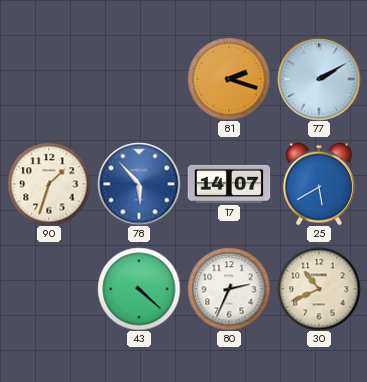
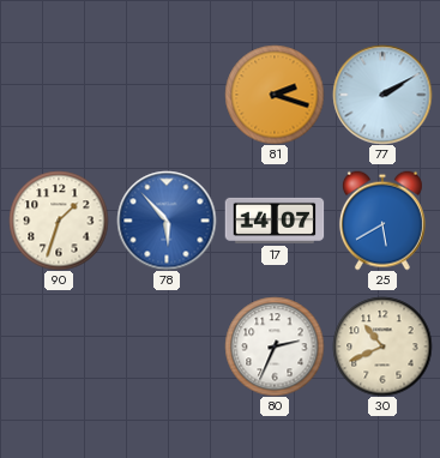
43: 4:22 -> none (139, 289)
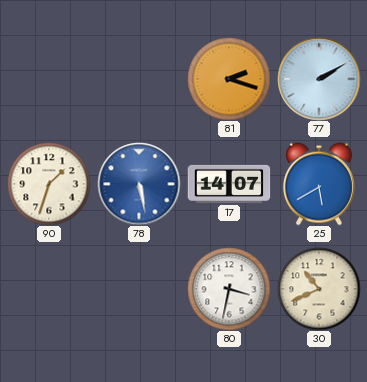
78: 5:53 -> 5:28 (139, 184)
80: 2:34 -> 3:32 (229, 289)
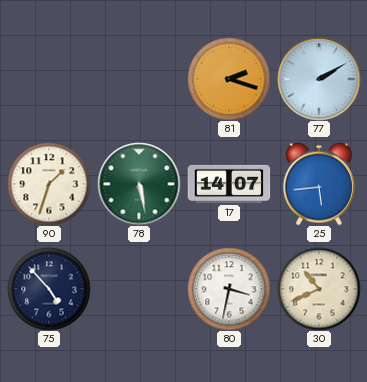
78 dial: blue -> green (139, 184)
25: 5:40 -> 5:44 (319, 184)
75: none -> 4:53 (49, 289)
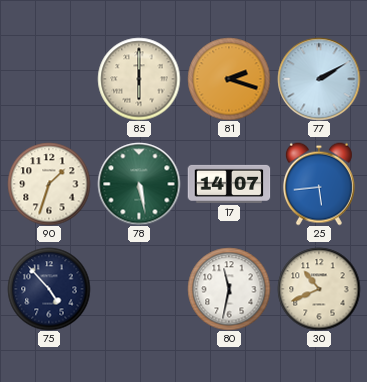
85: none -> 6:00 (139, 79)
80: 3:32 -> 11:32 (229, 289)
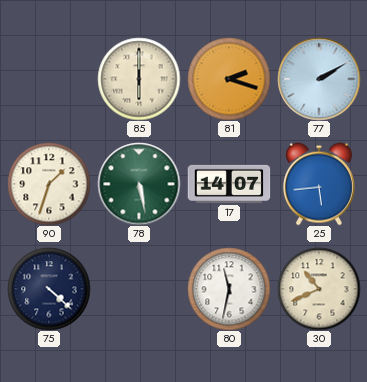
75: 4:53 -> 4:22 (49, 289)
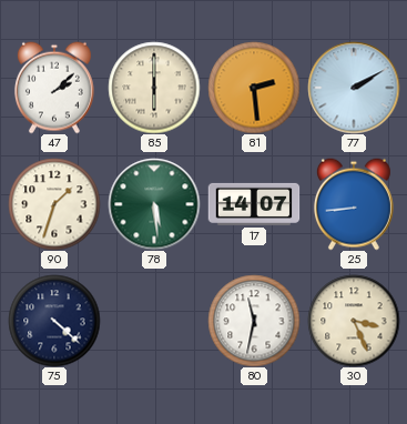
47: none -> 2:08 (54, 88)
81: 2:18 -> 2:29 (254, 88)
78: 5:28 -> 5:29 (154, 204)
25: 5:44 -> 8:44 (354, 204)
30: 10:41 -> 3:26 (354, 321)
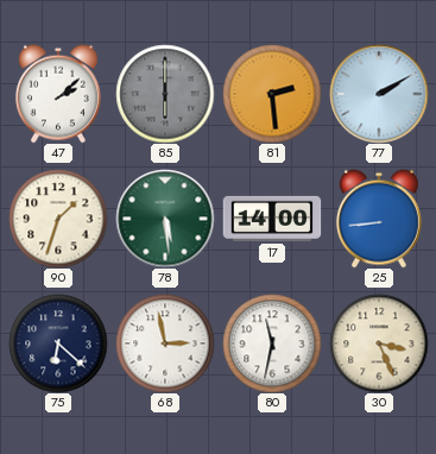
85 dial: cream -> grey (165, 94)
17: 14:07 -> 14:00 (272, 219)
75: 4:22 -> 6:22 (58, 343)
68: none -> 2:58 (165, 343)
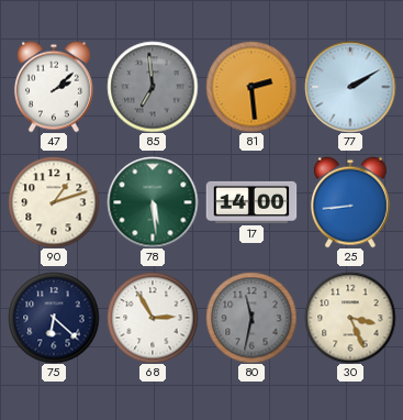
85: 6:00 -> 6:59 (153, 87)
90: 1:33 -> 1:12 (54, 202)
68: 2:58 -> 2:55 (153, 318)
80 dial: white -> grey (251, 318)
